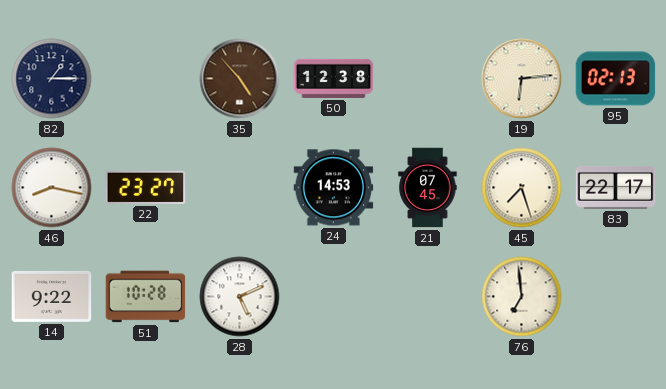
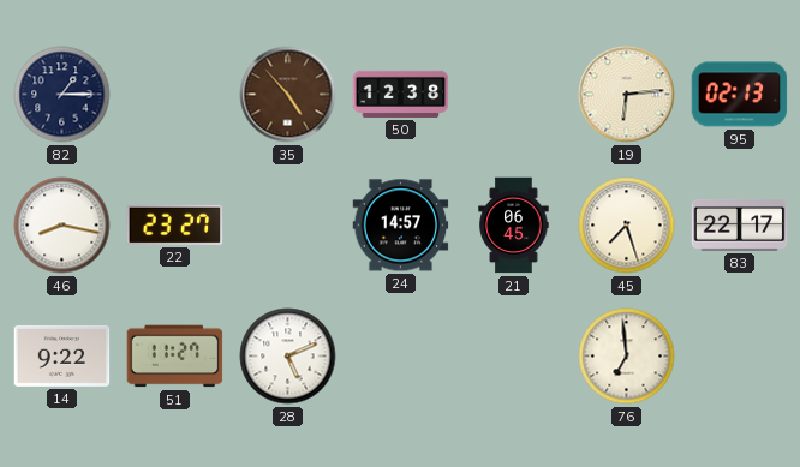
24: 14:53 -> 14:57 (401, 226)
21: 07:45 -> 06:45 (514, 226)
51: 10:28 -> 11:27 (175, 357)
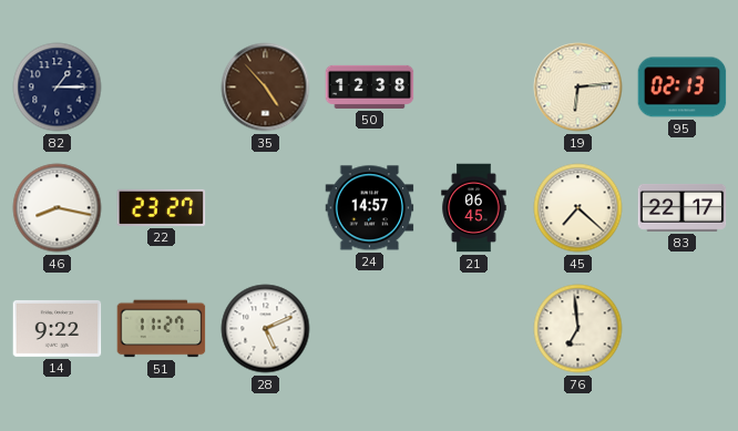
45: 7:27 -> 7:22 (578, 208)
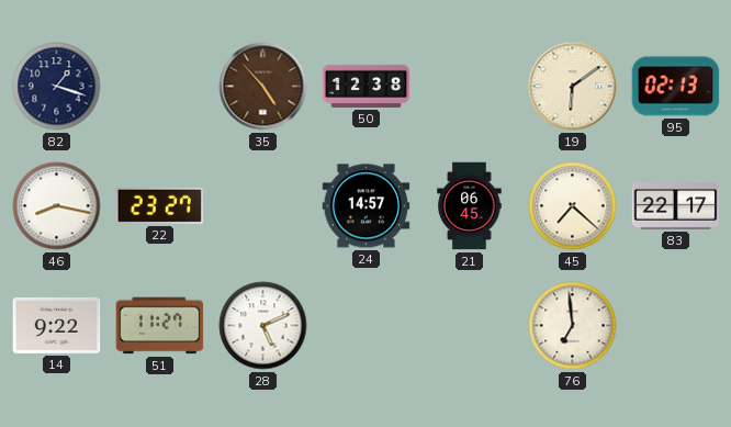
82: 1:15 -> 1:18 (57, 87)
19: 6:14 -> 6:09 (573, 87)
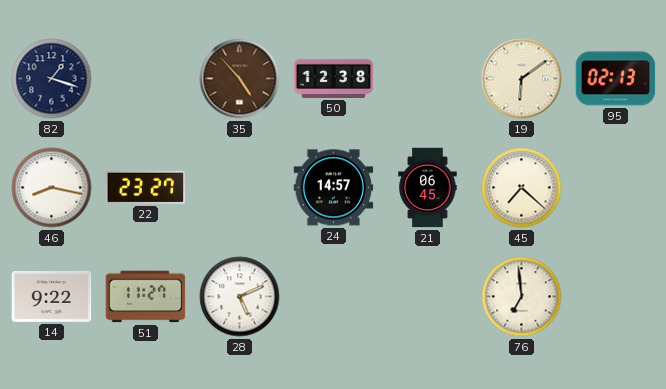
83: 22:17 -> none (676, 205)
